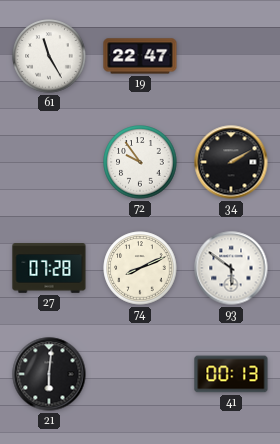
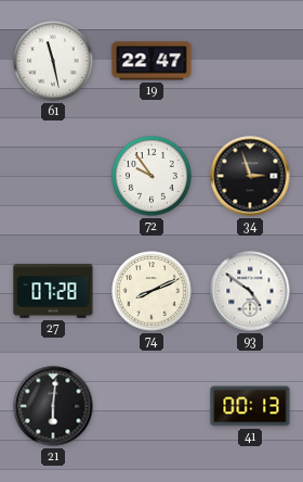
61: 11:25 -> 11:28 (53, 61)
34: 2:10 -> 2:57 (250, 176)
93: 5:51 -> 4:51 (250, 291)
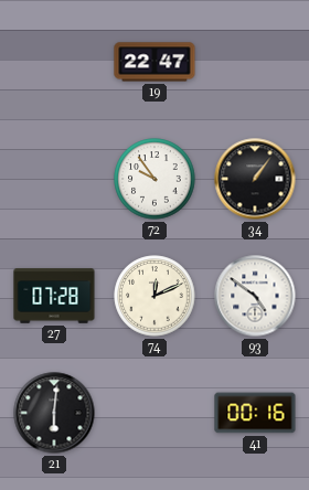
61: 11:28 -> none (53, 61)
34: 2:57 -> 1:06 (255, 179)
74: 8:11 -> 12:11 (154, 296)
41: 00:13 -> 00:16 (255, 413)
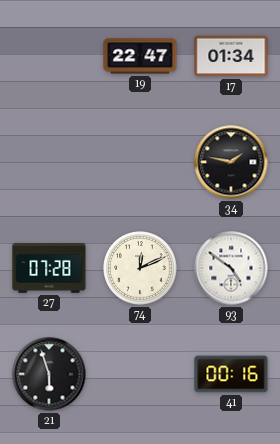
17: none -> 01:34 (231, 56)
72: 9:54 -> none (154, 179)
34: 1:06 -> 1:47 (231, 162)
21: 6:01 -> 5:57 (49, 374)
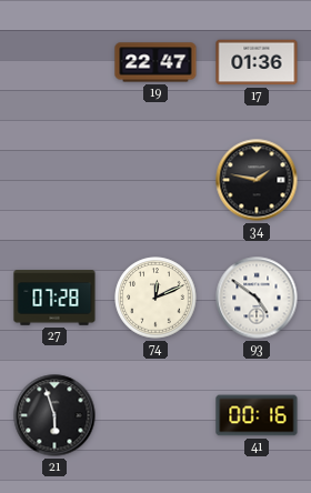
17: 01:34 -> 01:36 (257, 62)
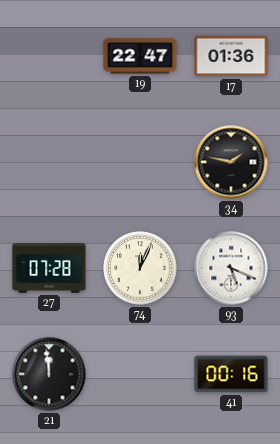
74: 12:11 -> 12:04 (140, 268)
93: 4:51 -> 5:19 (231, 268)
21: 5:57 -> 11:59 (49, 374)
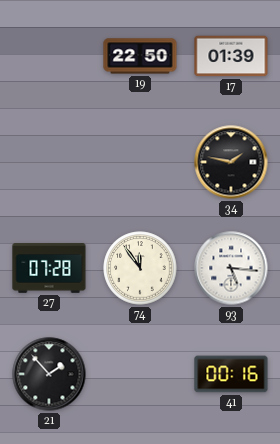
19: 22:47 -> 22:50 (140, 56)
17: 01:36 -> 01:39 (231, 56)
74: 12:04 -> 11:54 (140, 268)
93: 5:19 -> 5:16 (231, 268)
21: 11:59 -> 1:53 (49, 374)
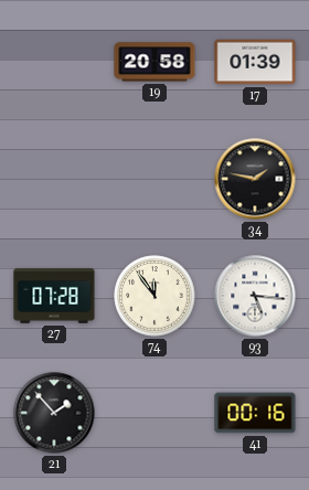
19: 22:50 -> 20:58 (154, 62)
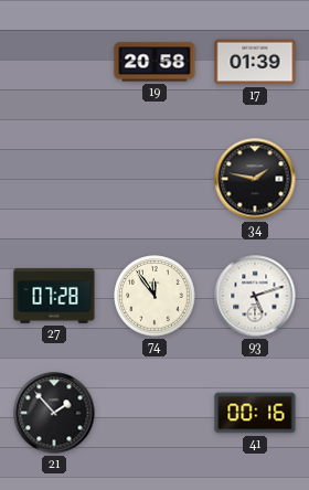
93: 5:16 -> 5:12 (255, 296)
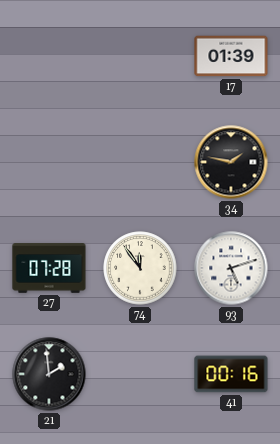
19: 20:58 -> none (154, 62)
21: 1:53 -> 1:59 (49, 374)
